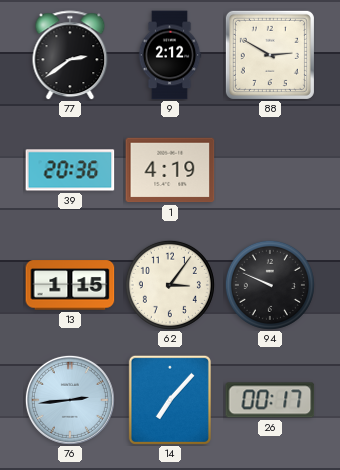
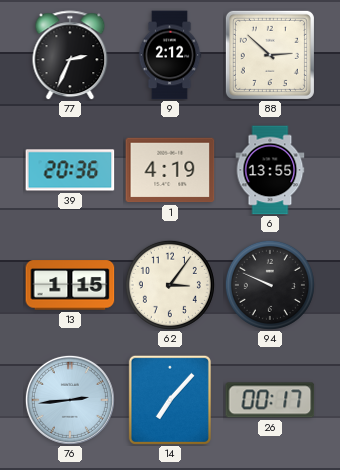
77: 2:39 -> 2:34 (70, 55)
88: 2:50 -> 2:52 (270, 55)
6: none -> 13:55 (270, 170)
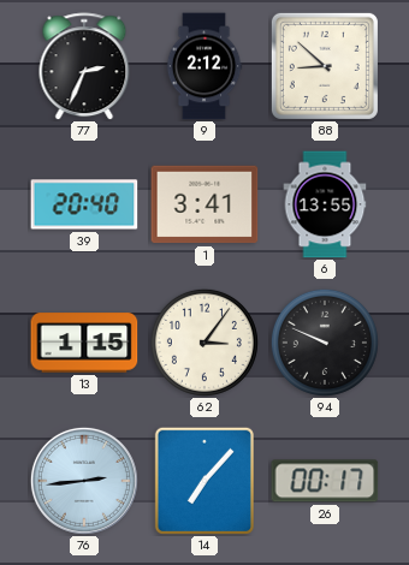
88: 2:52 -> 8:52 (325, 66)
39: 20:36 -> 20:40 (84, 204)
1: 4:19 -> 3:41 (204, 204)
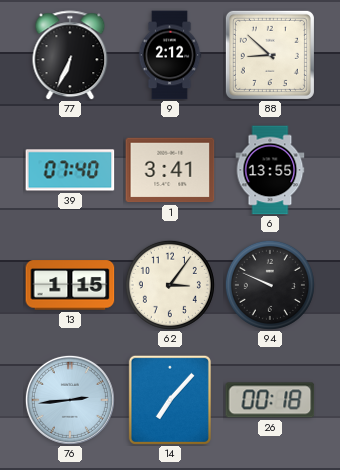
77: 2:34 -> 6:34 (70, 55)
39: 20:40 -> 07:40 (70, 170)
26: 00:17 -> 00:18 (270, 400)
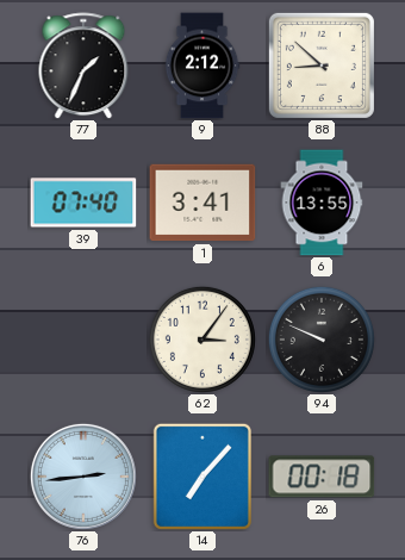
77: 6:34 -> 1:34 (83, 66)
13: 1:15 -> none (70, 285)
